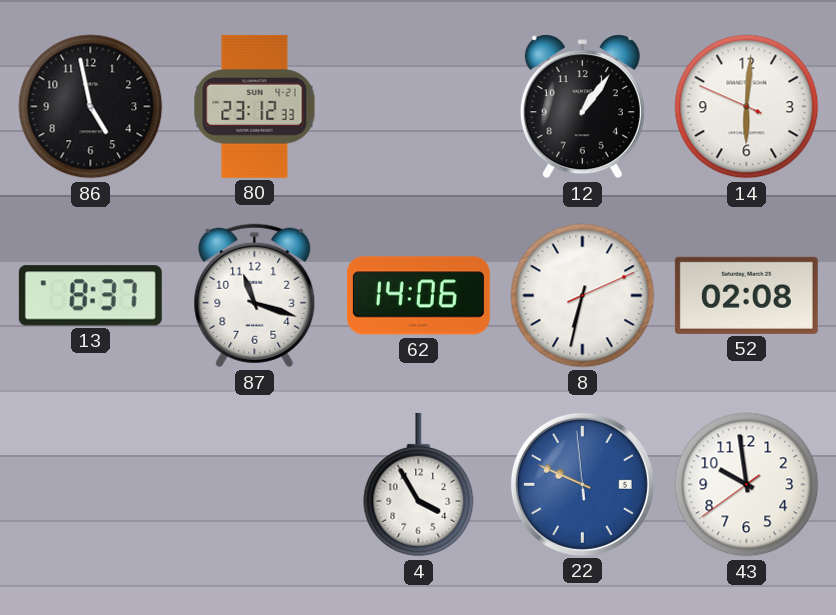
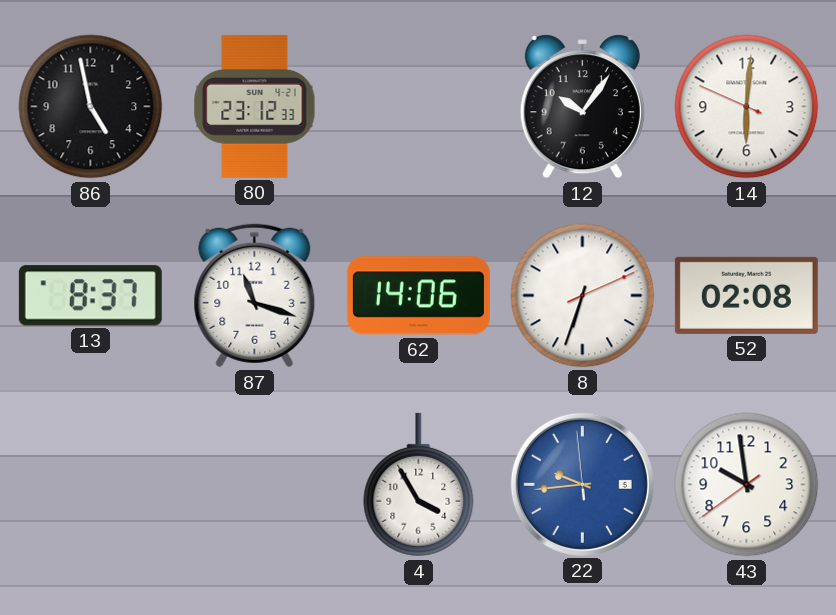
12: 1:06 -> 10:06 (582, 107)
8: 6:32 -> 6:33 (583, 296)
22: 9:48 -> 9:43 (582, 484)
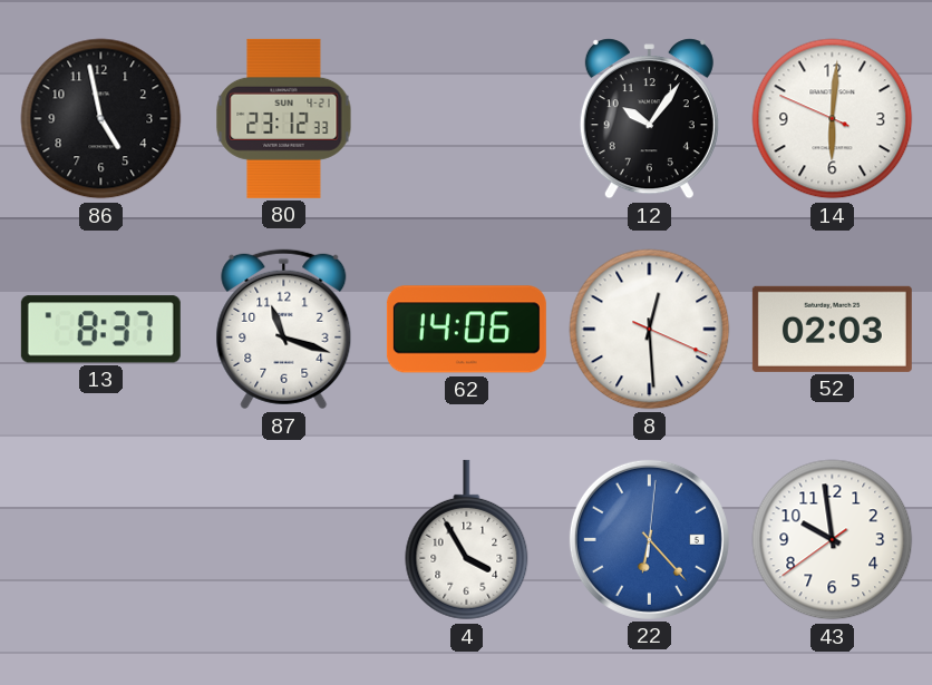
8: 6:33 -> 12:29 (650, 330)
52: 02:08 -> 02:03 (832, 329)
22: 9:43 -> 6:23 (649, 539)
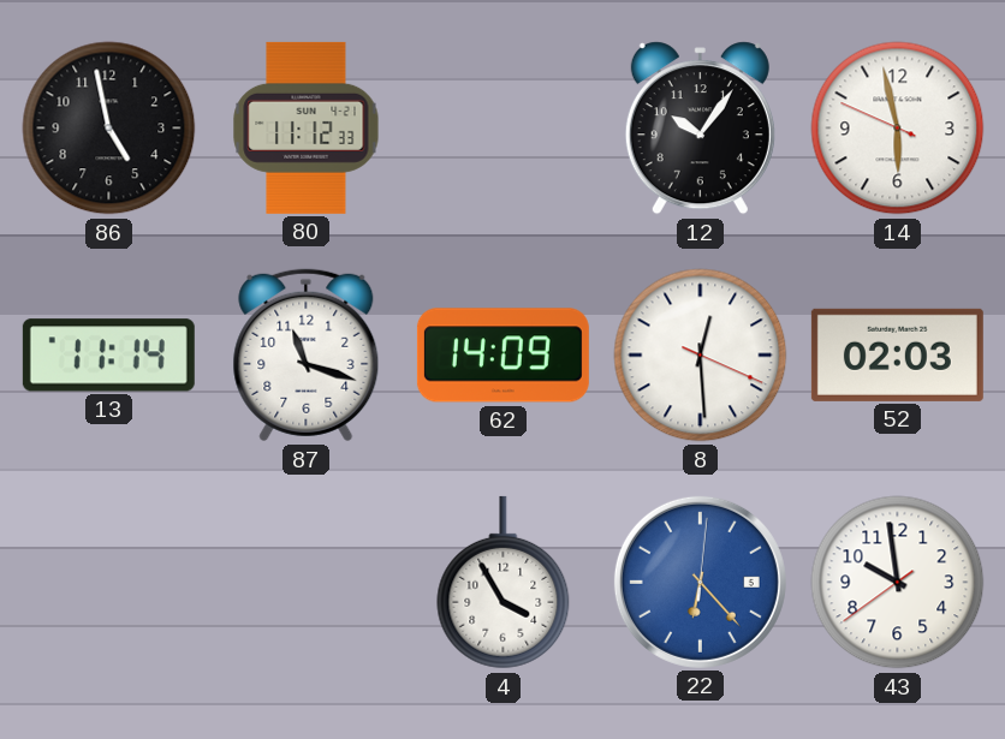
80: 23:12 -> 11:12 (307, 127)
14: 6:00 -> 5:57 (898, 129)
13: 8:37 -> 11:14 (108, 356)
62: 14:06 -> 14:09 (502, 356)
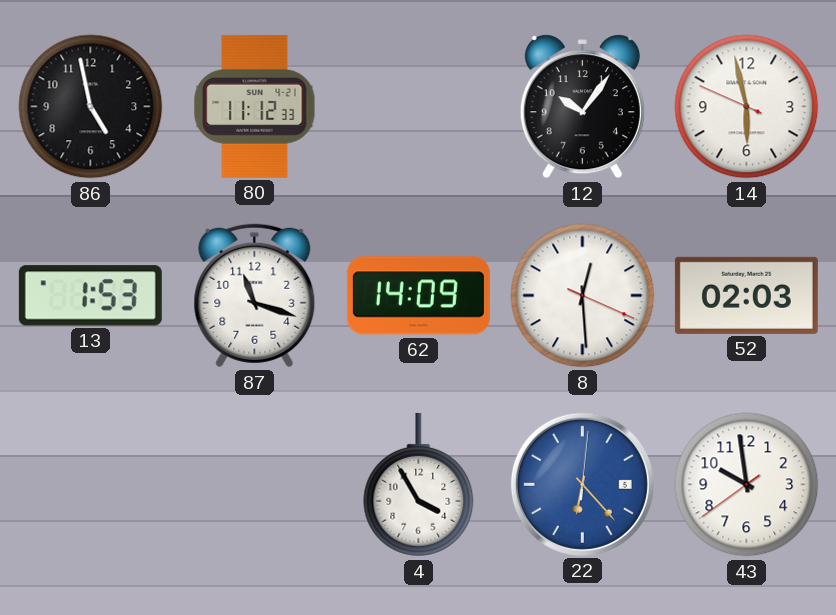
13: 11:14 -> 1:53 (90, 296)
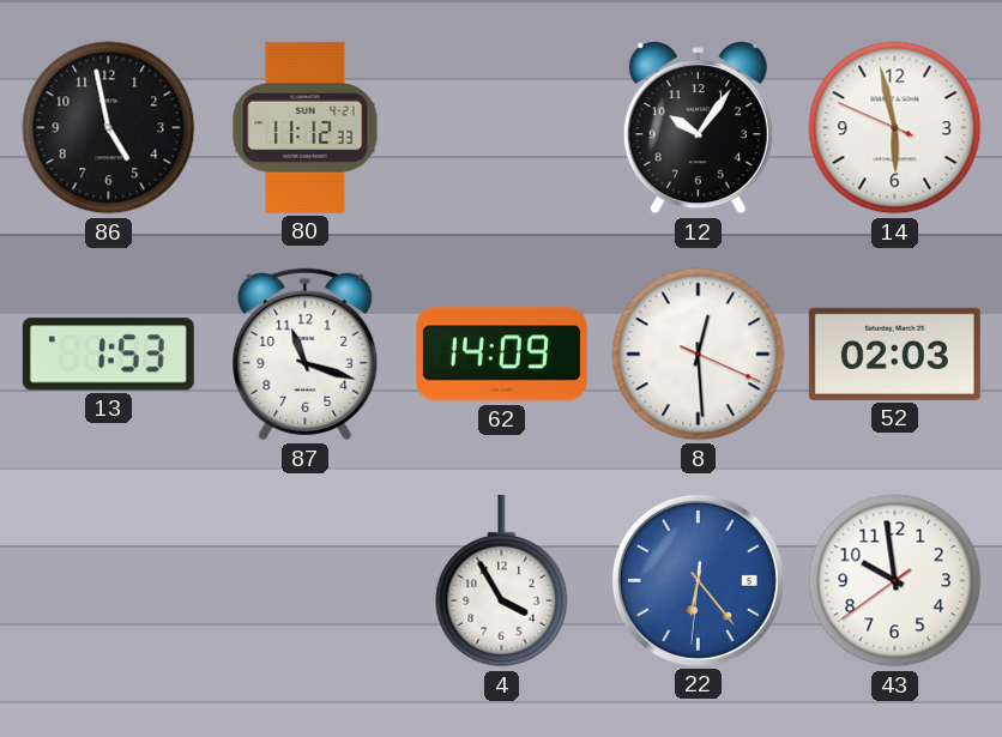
22: 6:23:01 -> 6:23:31 (698, 580)
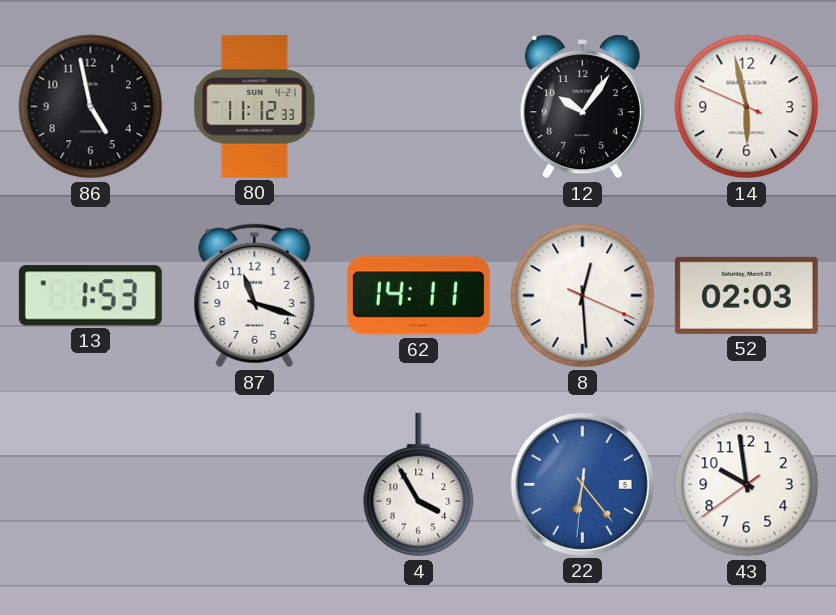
62: 14:09 -> 14:11 (418, 296)
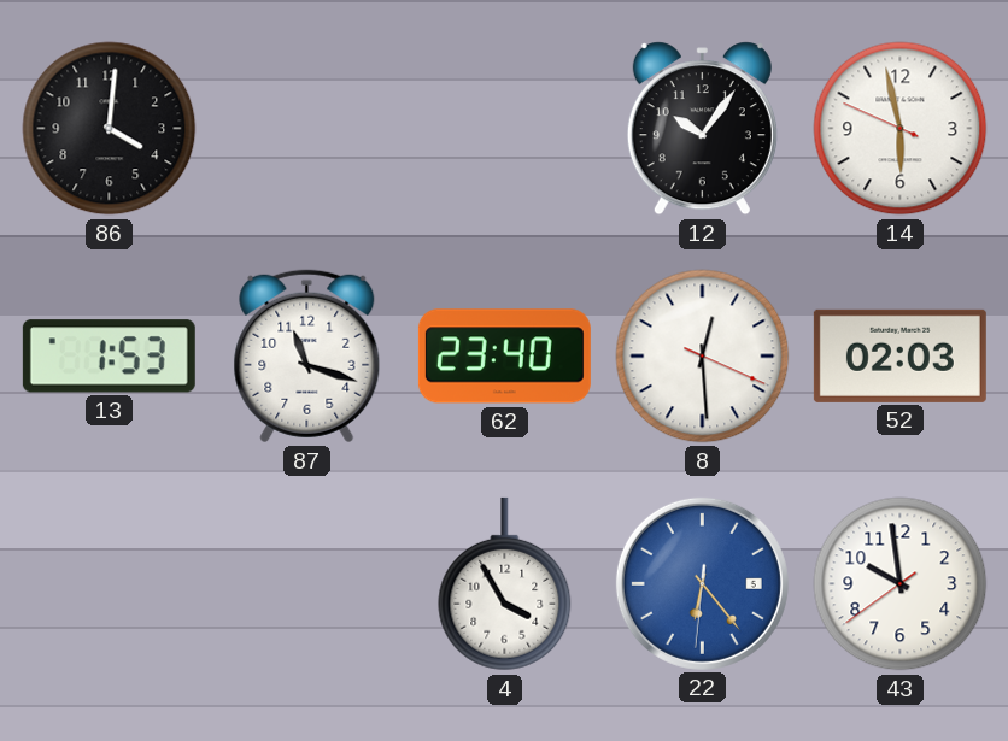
86: 4:58 -> 4:01 (110, 129)
80: 11:12 -> none (255, 106)
62: 14:11 -> 23:40 (504, 357)
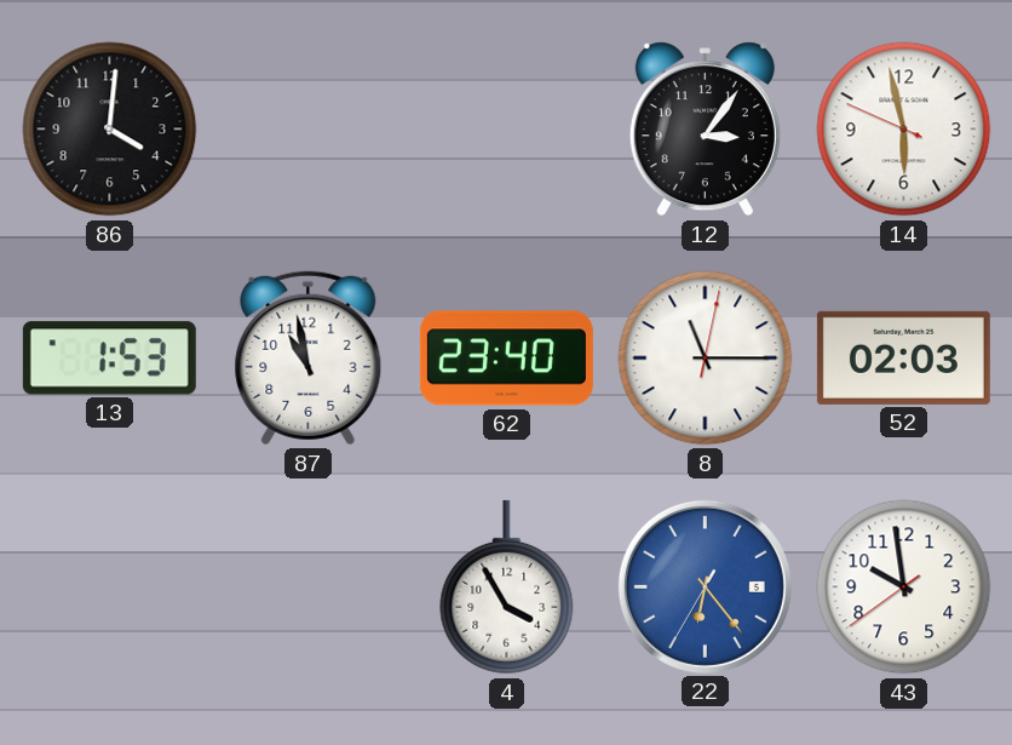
12: 10:06 -> 3:06 (705, 130)
87: 11:18 -> 10:58 (309, 359)
8: 12:29 -> 11:15 (706, 359)
22: 6:23:31 -> 6:23:35 (705, 586)
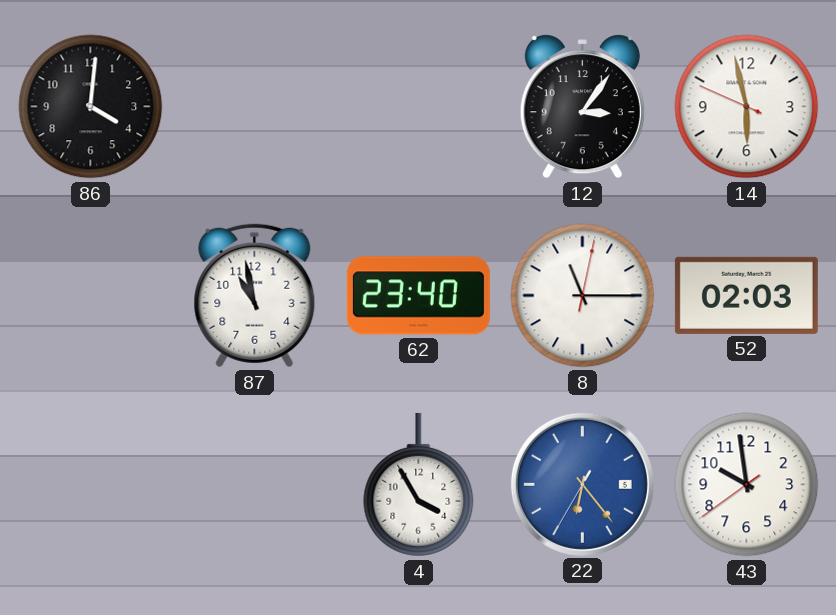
13: 1:53 -> none (109, 359)
